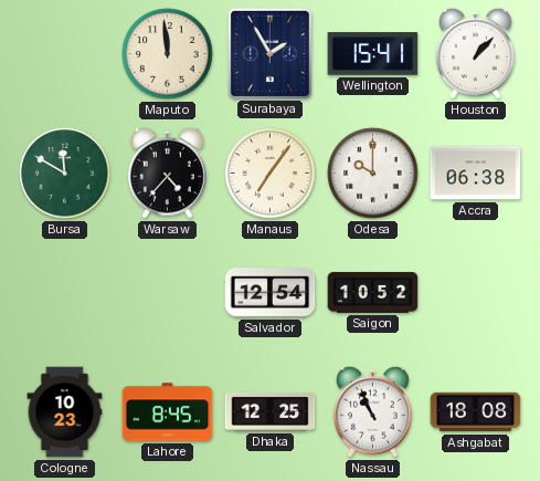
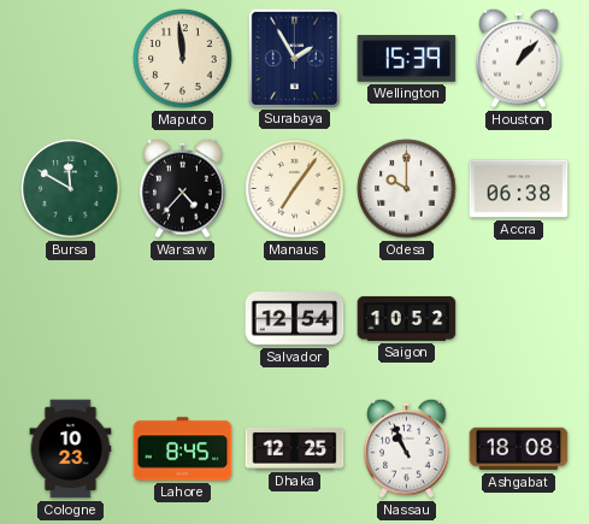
Wellington: 15:41 -> 15:39 (407, 59)
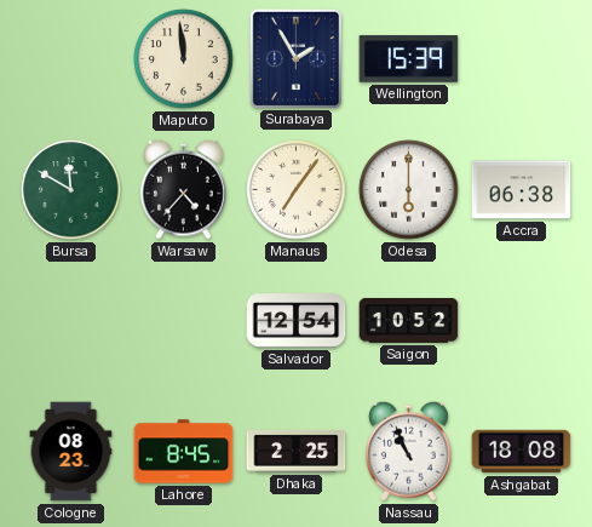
Houston: 1:07 -> none (519, 58)
Odesa: 10:00 -> 6:00 (409, 190)
Cologne: 10:23 -> 08:23 (71, 452)
Dhaka: 12:25 -> 2:25 (297, 451)
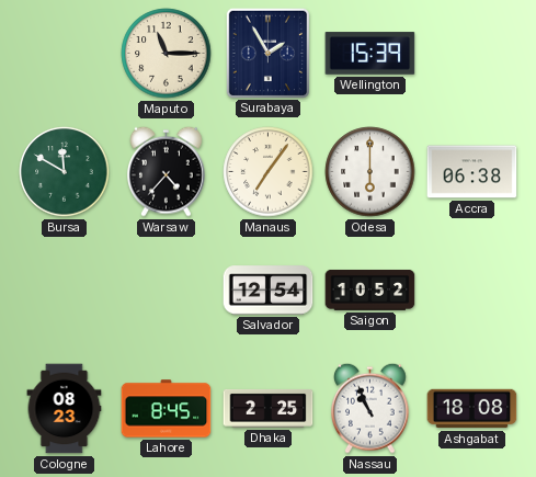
Maputo: 11:59 -> 11:15 (167, 54)
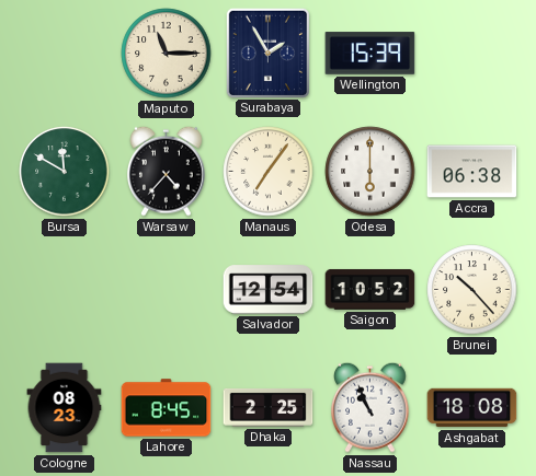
Brunei: none -> 10:23 (472, 290)
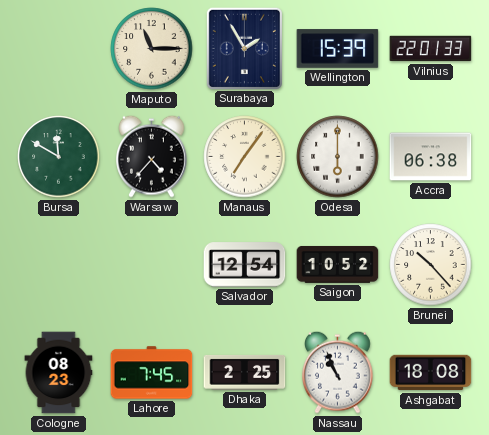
Vilnius: none -> 22:01 (431, 49)
Lahore: 8:45 -> 7:45 (152, 373)
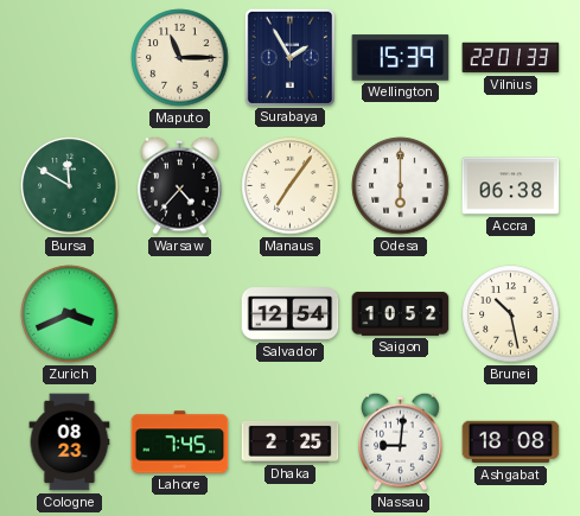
Zurich: none -> 3:41 (70, 314)
Brunei: 10:23 -> 10:28 (511, 314)
Nassau: 10:56 -> 9:01 (401, 441)
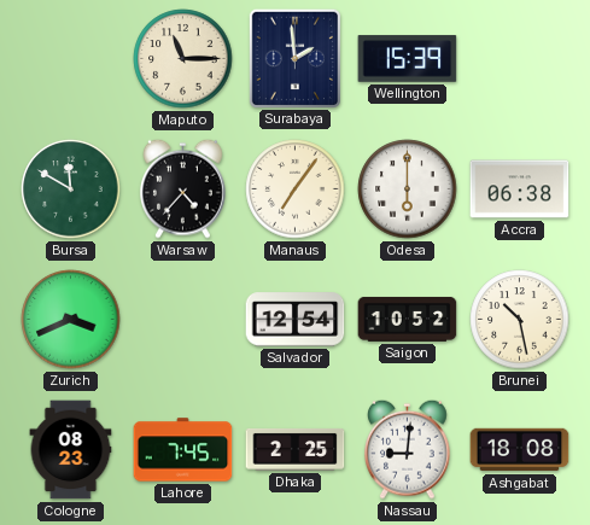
Surabaya: 1:55 -> 1:59 (294, 58)
Vilnius: 22:01 -> none (511, 58)
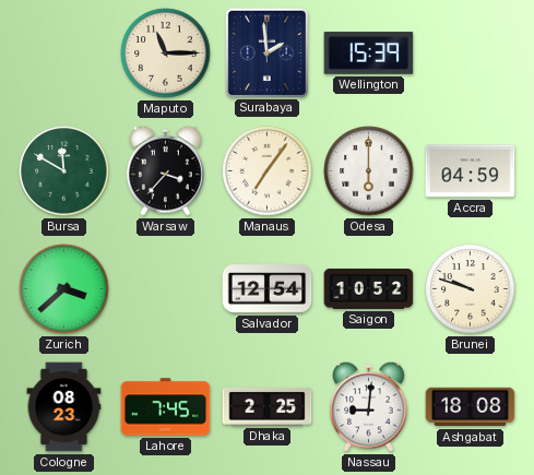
Warsaw: 4:37 -> 3:37 (166, 170)
Accra: 06:38 -> 04:59 (471, 171)
Zurich: 3:41 -> 3:38 (64, 289)
Brunei: 10:28 -> 9:48 (471, 289)
